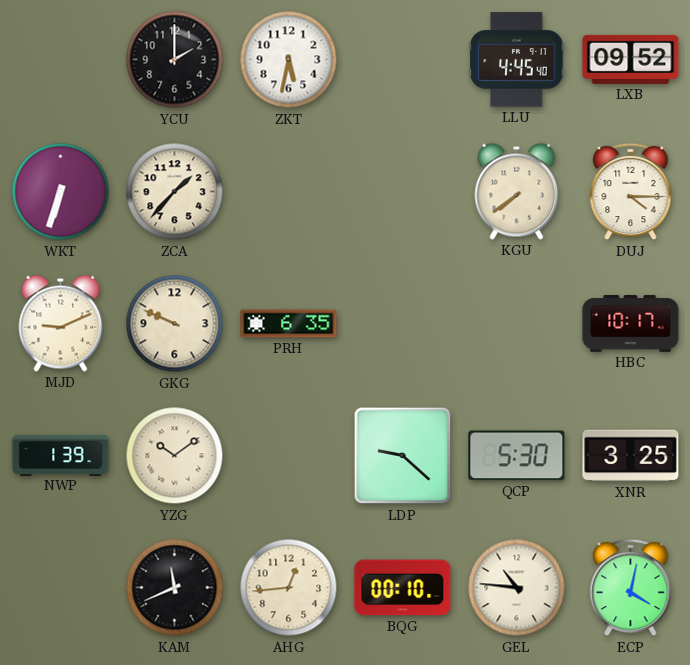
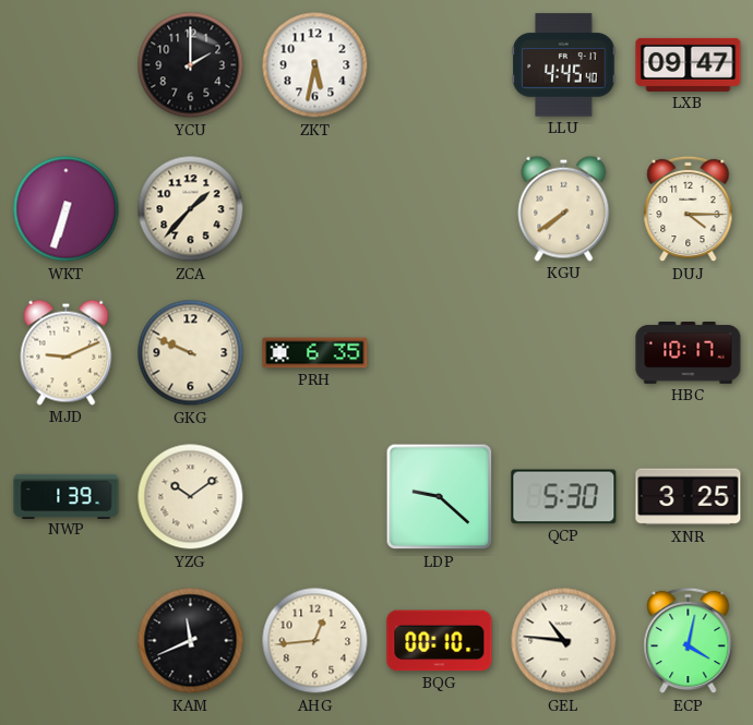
LXB: 09:52 -> 09:47 (689, 64)
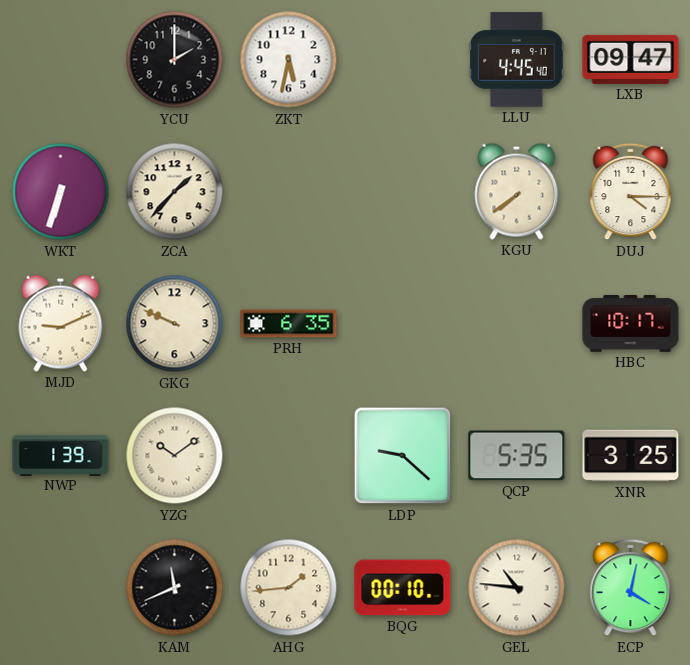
QCP: 5:30 -> 5:35 (517, 456)
AHG: 12:44 -> 1:44 (289, 588)
